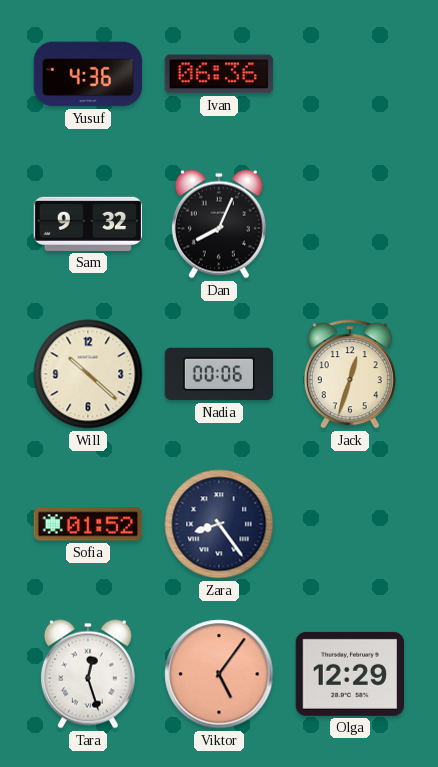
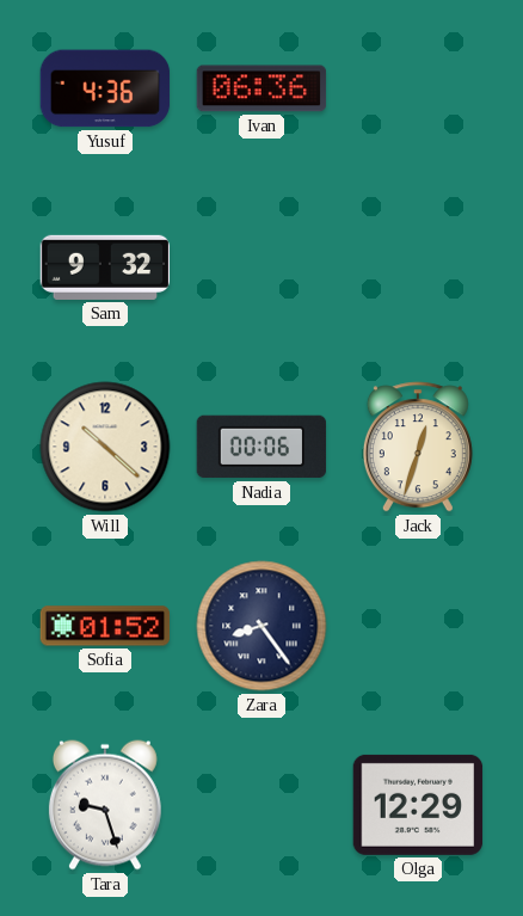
Dan: 8:04 -> none (219, 224)
Tara: 12:27 -> 9:27 (105, 805)
Viktor: 5:06 -> none (219, 674)
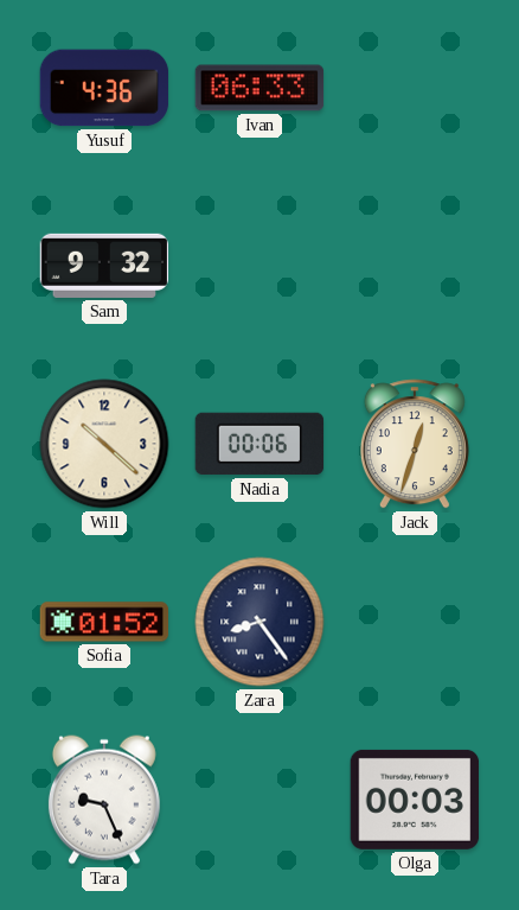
Ivan: 06:36 -> 06:33 (259, 88)
Tara: 9:27 -> 9:26 (104, 800)
Olga: 12:29 -> 00:03 (415, 800)
